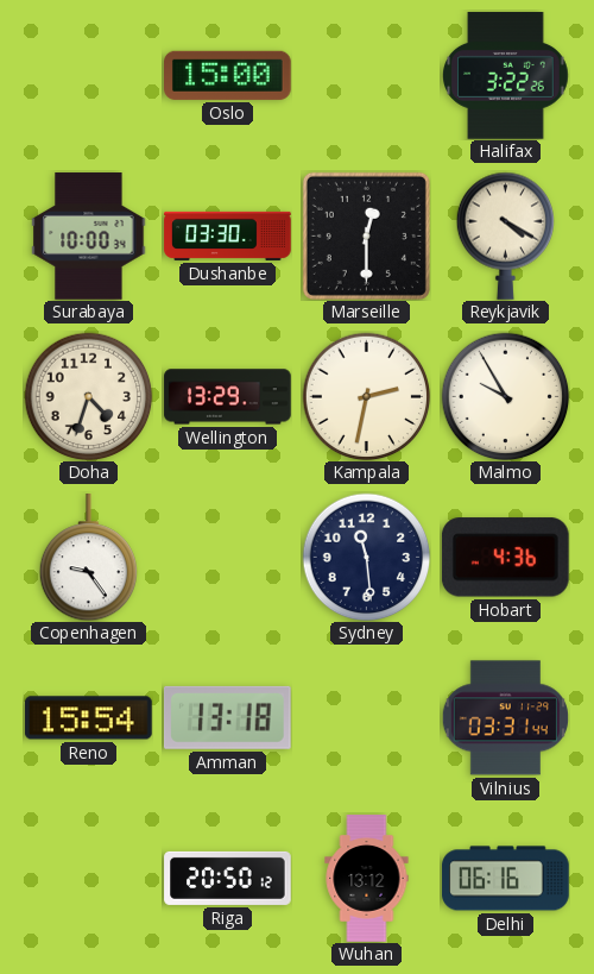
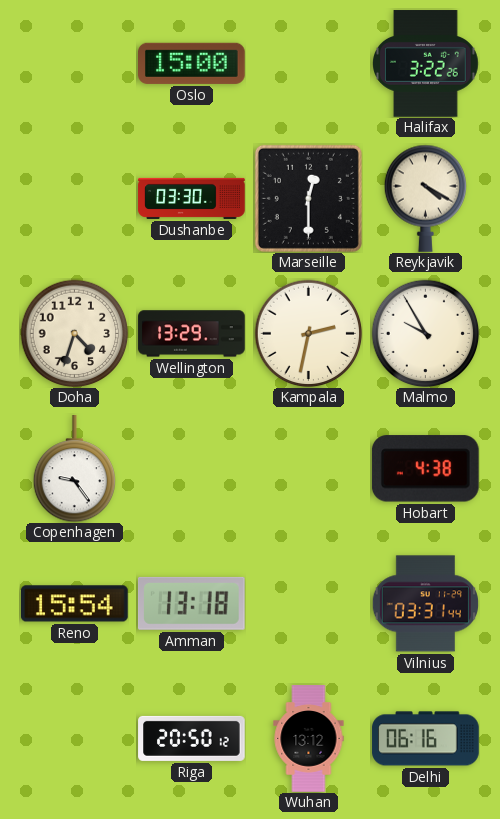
Surabaya: 10:00 -> none (89, 237)
Sydney: 11:29 -> none (366, 557)
Hobart: 4:36 -> 4:38 (425, 469)
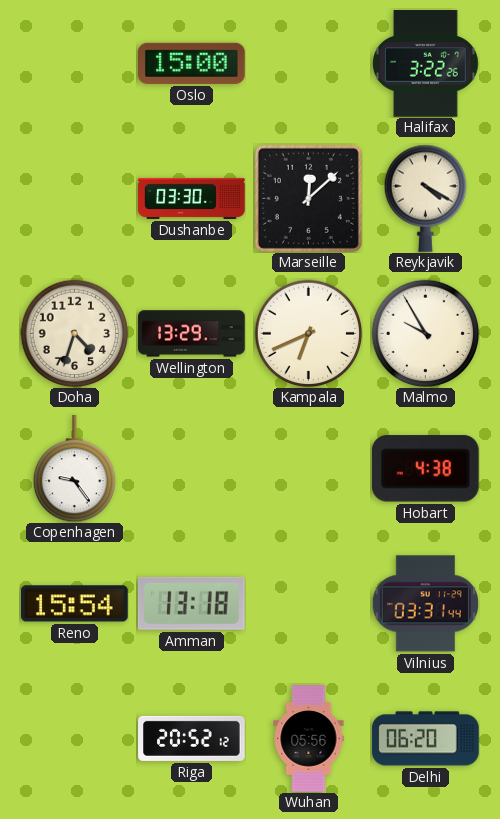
Marseille: 12:30 -> 12:08 (308, 198)
Kampala: 2:32 -> 6:41 (308, 333)
Riga: 20:50 -> 20:52 (192, 738)
Wuhan: 13:12 -> 05:56 (309, 739)
Delhi: 06:16 -> 06:20 (426, 739)
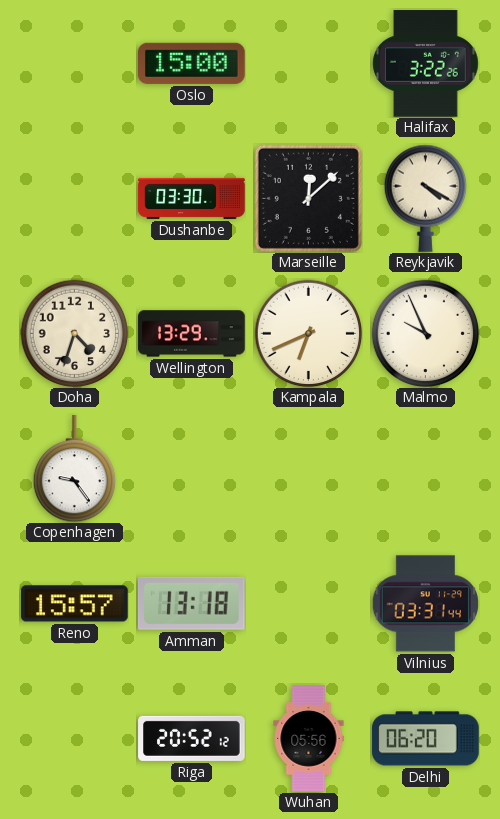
Malmo: 9:55 -> 9:56 (425, 333)
Hobart: 4:38 -> none (425, 469)
Reno: 15:54 -> 15:57 (75, 604)
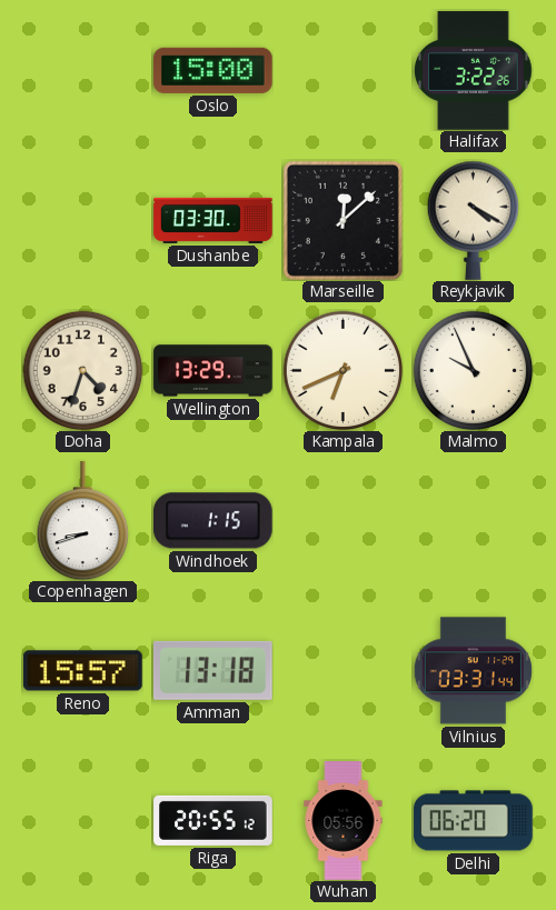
Copenhagen: 9:24 -> 8:42 (83, 521)
Windhoek: none -> 1:15 (214, 521)
Riga: 20:52 -> 20:55 (214, 820)
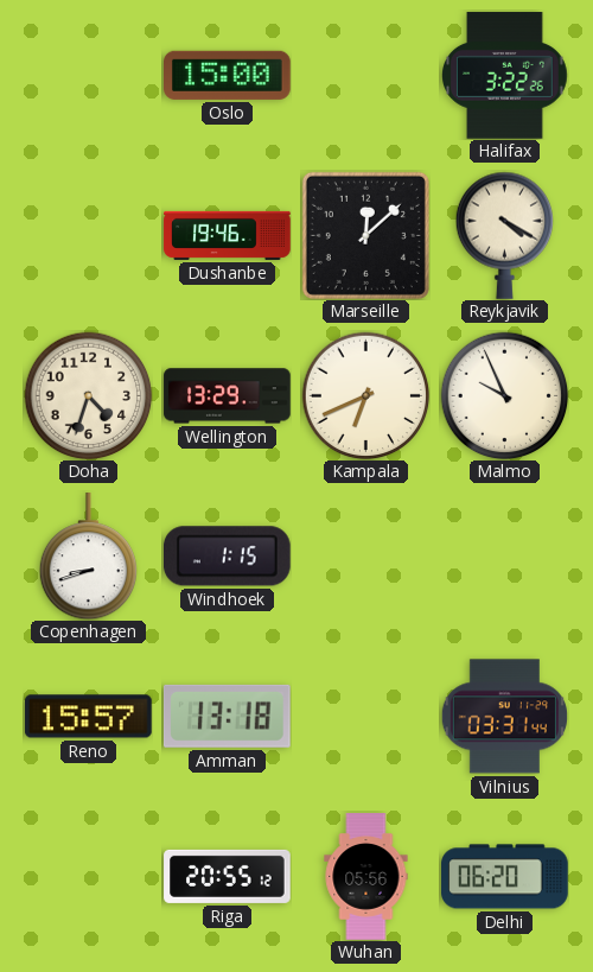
Dushanbe: 03:30 -> 19:46 (228, 235)
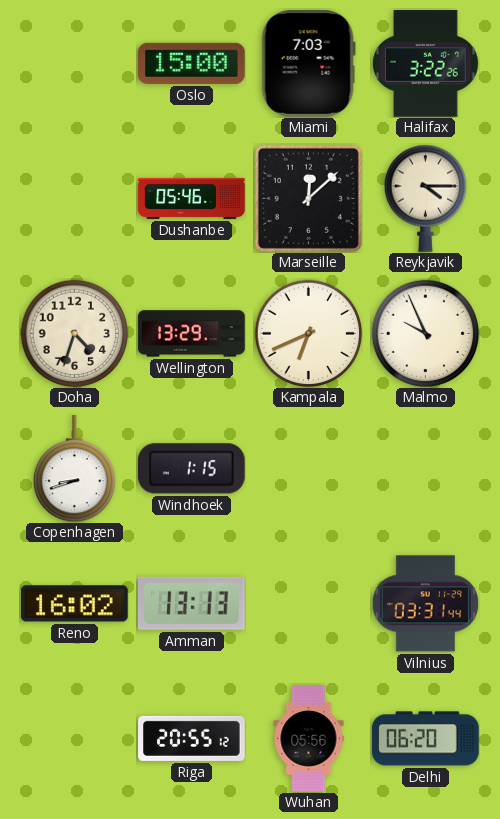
Miami: none -> 7:03 (308, 64)
Dushanbe: 19:46 -> 05:46 (192, 198)
Reykjavik: 4:20 -> 4:15 (426, 198)
Reno: 15:57 -> 16:02 (75, 604)
Amman: 13:18 -> 13:13 (192, 603)
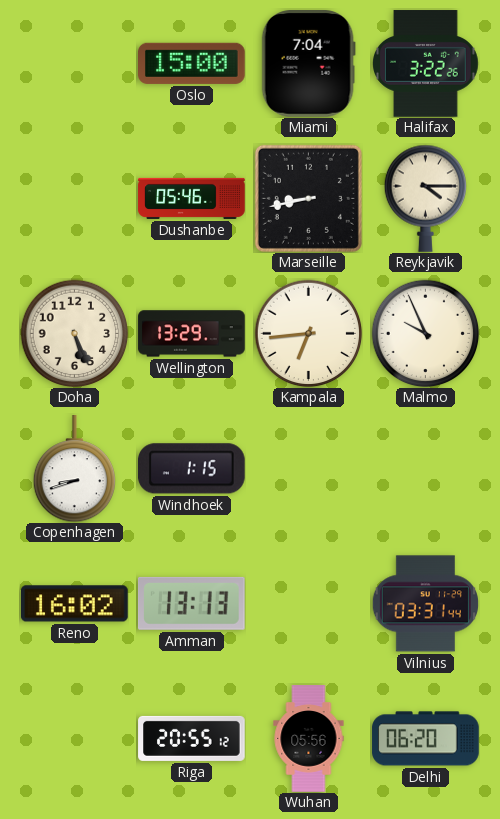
Miami: 7:03 -> 7:04 (308, 64)
Marseille: 12:08 -> 8:43 (308, 198)
Doha: 4:33 -> 5:26 (74, 333)
Kampala: 6:41 -> 6:44 (308, 333)
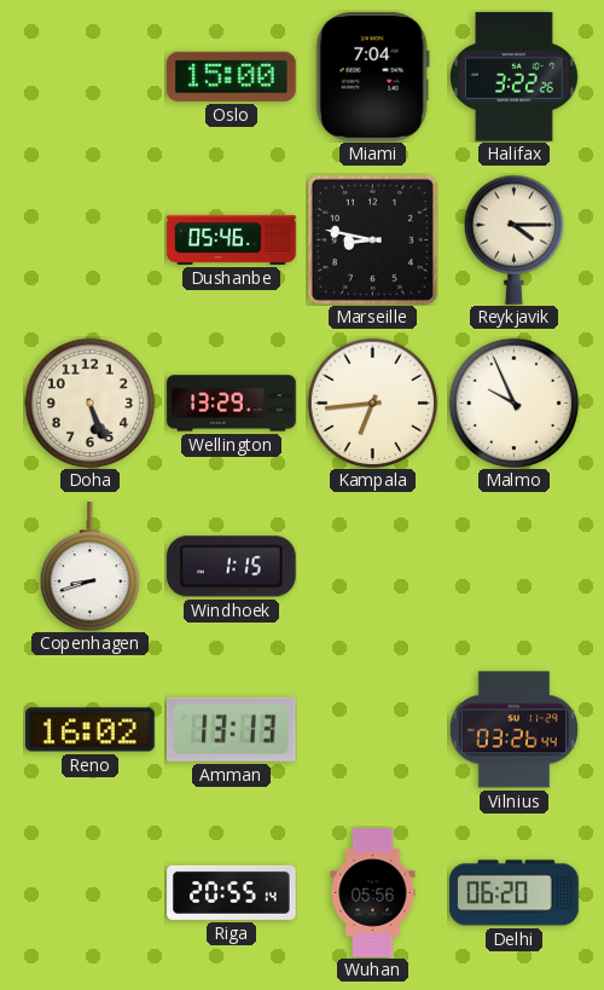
Marseille: 8:43 -> 8:47 (372, 239)
Vilnius: 03:31 -> 03:26 (513, 730)
Riga: 20:55:12 -> 20:55:14 (232, 892)
